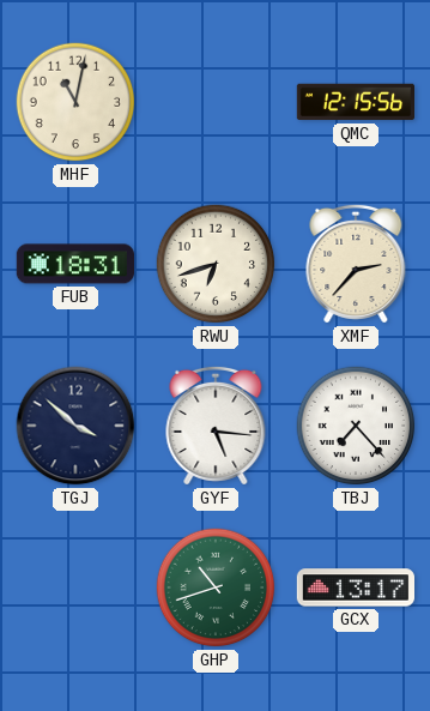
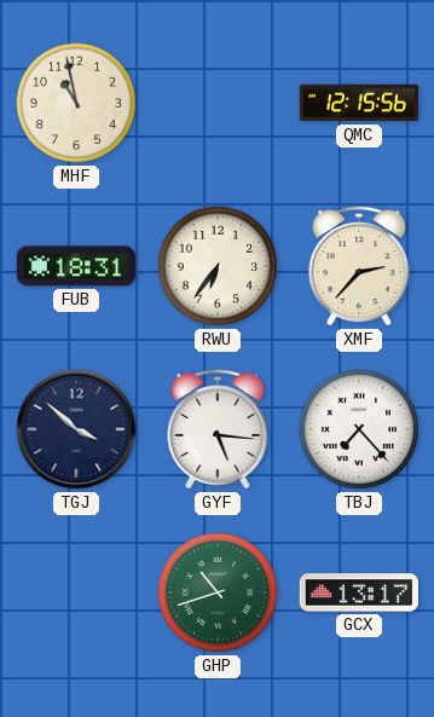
MHF: 11:02 -> 10:58 (76, 103)
RWU: 6:42 -> 6:36 (218, 266)
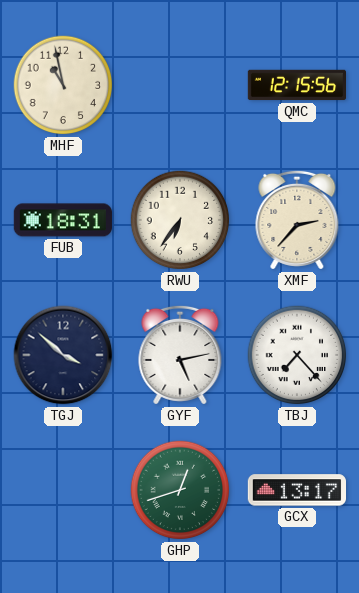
GYF: 5:16 -> 5:13 (180, 355)
GHP: 10:42 -> 12:42 (180, 490)
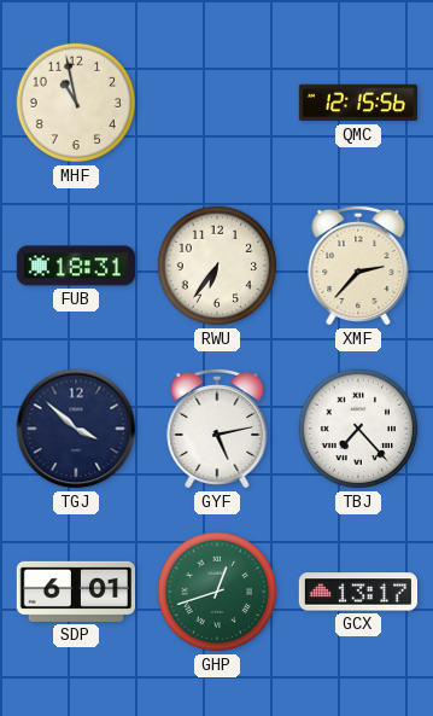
SDP: none -> 6:01 (75, 592)
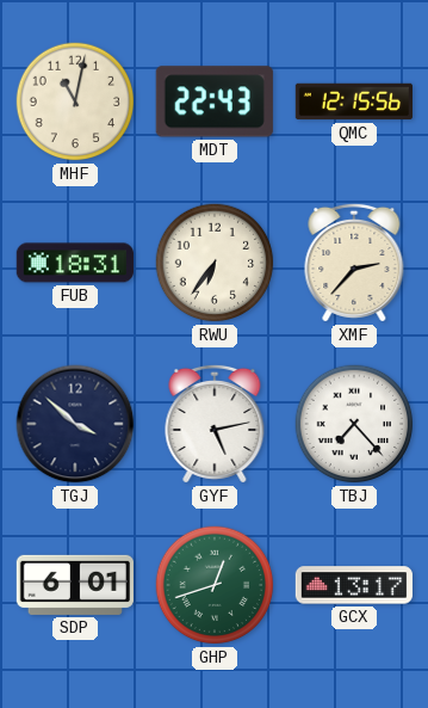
MHF: 10:58 -> 11:02 (75, 101)
MDT: none -> 22:43 (215, 101)
